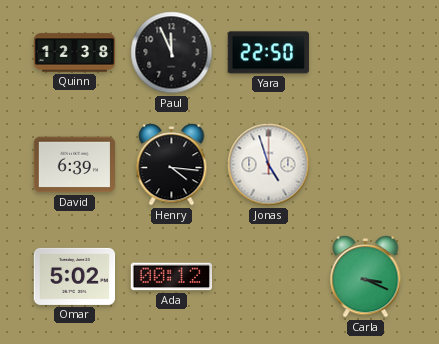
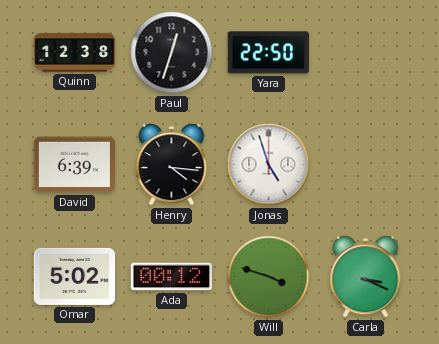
Paul: 11:56 -> 12:33 (172, 53)
Will: none -> 3:48 (269, 277)
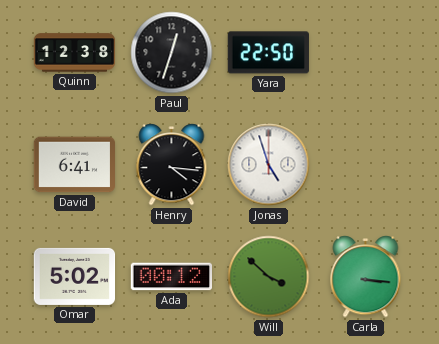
David: 6:39 -> 6:41 (75, 165)
Will: 3:48 -> 3:52 (269, 277)
Carla: 3:19 -> 3:16 (366, 277)
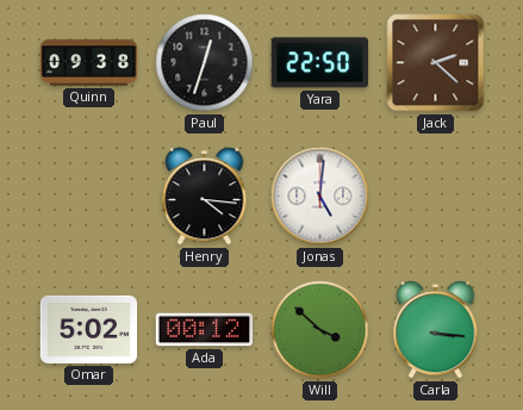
Quinn: 12:38 -> 09:38 (89, 63)
Jack: none -> 2:22 (436, 63)
David: 6:41 -> none (75, 165)
Jonas: 4:57 -> 5:01 (320, 197)
